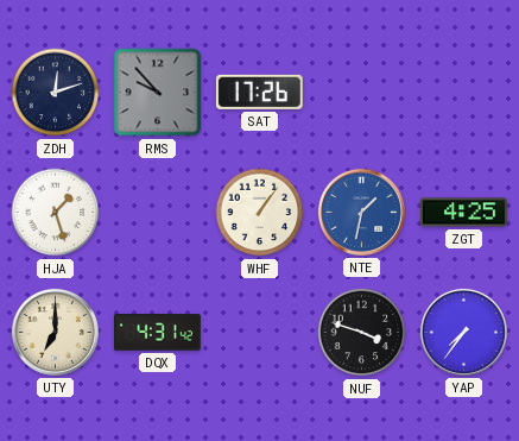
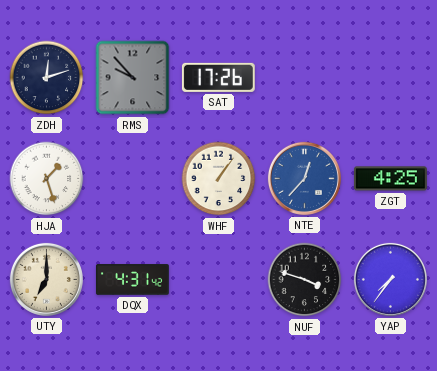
NTE: 1:32 -> 12:37 (304, 178)
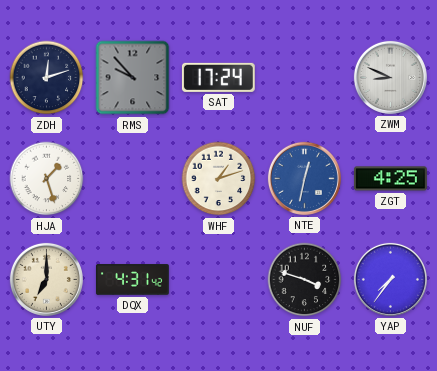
SAT: 17:26 -> 17:24 (218, 77)
ZWM: none -> 8:49 (390, 77)
WHF: 1:06 -> 1:12 (219, 179)
NTE: 12:37 -> 12:32 (304, 178)
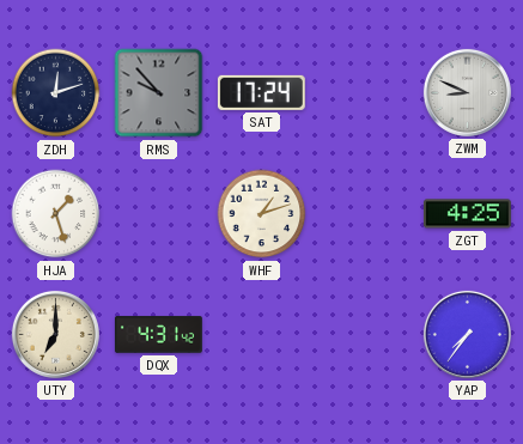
NTE: 12:32 -> none (304, 178)
NUF: 3:48 -> none (305, 280)
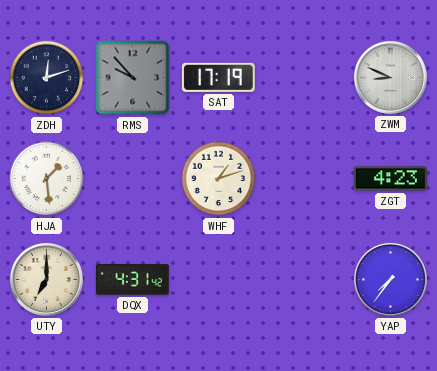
SAT: 17:24 -> 17:19 (218, 77)
HJA: 1:27 -> 1:29 (47, 179)
ZGT: 4:25 -> 4:23 (390, 179)
